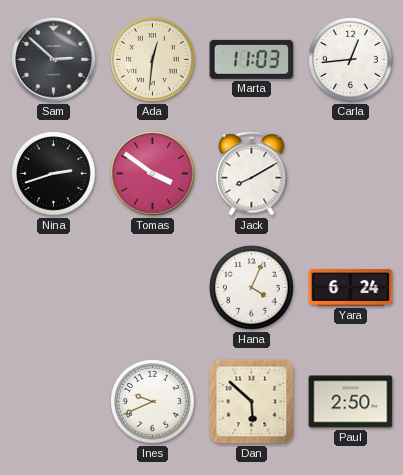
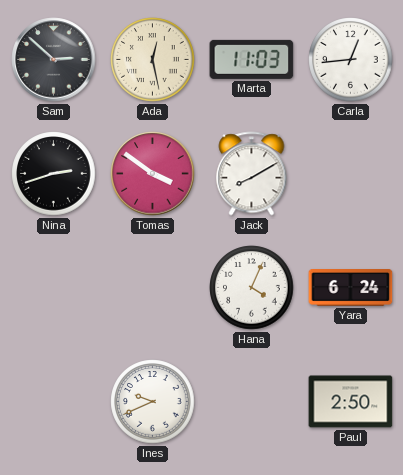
Ada: 12:31 -> 12:28 (153, 60)
Dan: 5:52 -> none (252, 402)
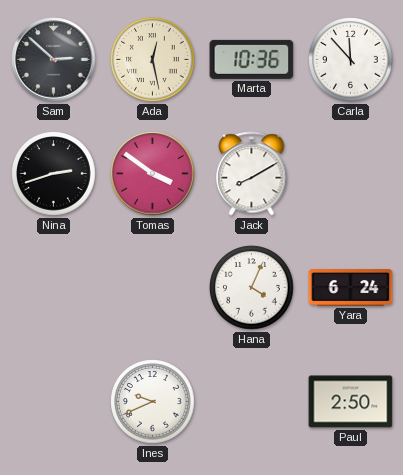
Marta: 11:03 -> 10:36 (252, 59)
Carla: 12:44 -> 11:53 (351, 60)
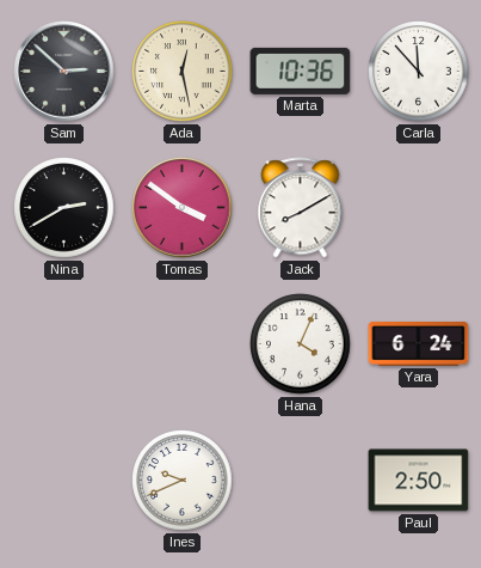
Nina: 2:42 -> 2:40 (64, 208)
